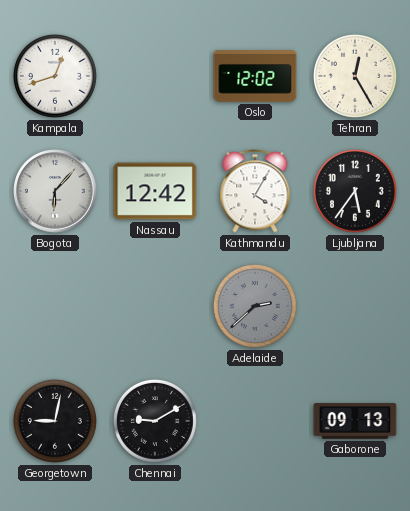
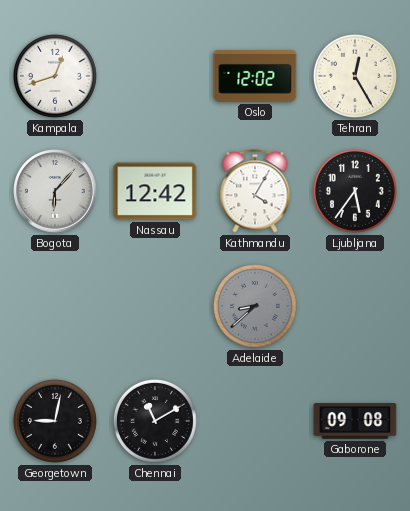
Adelaide: 2:38 -> 8:38 (255, 306)
Chennai: 9:10 -> 11:10 (155, 421)
Gaborone: 09:13 -> 09:08 (355, 421)
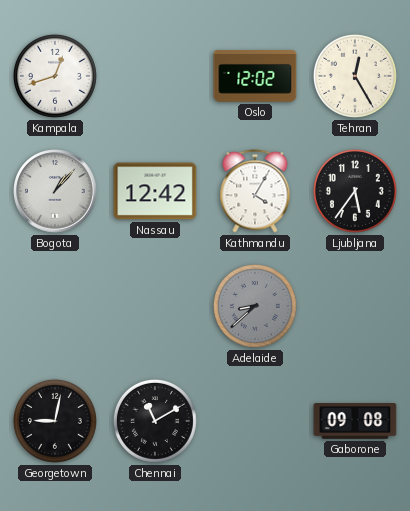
Bogota: 6:07 -> 1:07 (55, 191)
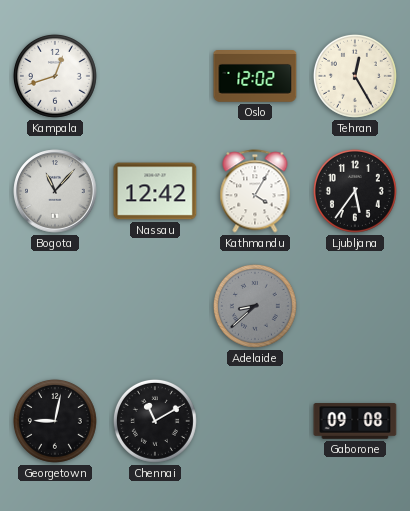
Bogota: 1:07 -> 11:07 (55, 191)
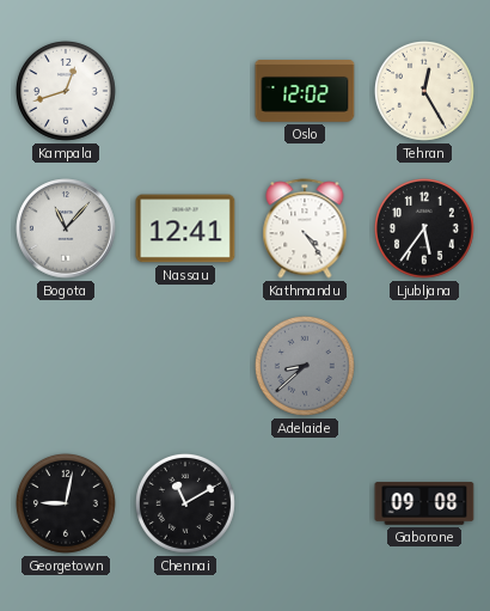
Nassau: 12:42 -> 12:41 (185, 228)
Kathmandu: 4:05 -> 4:24 (305, 228)
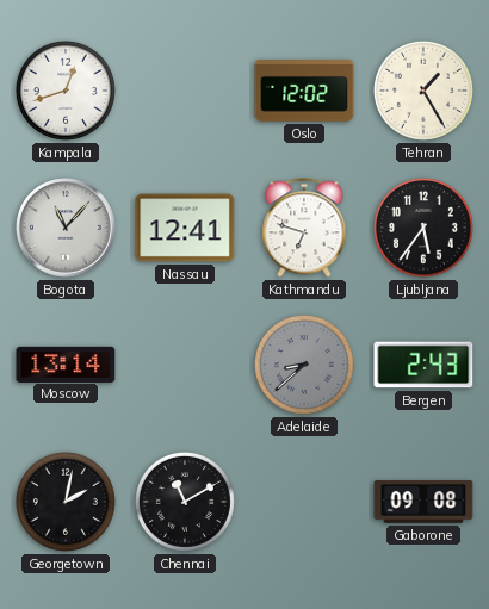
Tehran: 12:25 -> 1:25 (423, 91)
Kathmandu: 4:24 -> 6:48 (304, 228)
Moscow: none -> 13:14 (66, 363)
Bergen: none -> 2:43 (423, 365)
Georgetown: 9:02 -> 2:02 (66, 502)
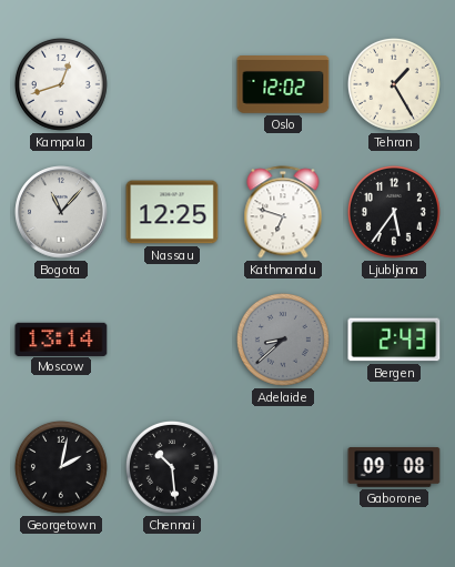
Nassau: 12:41 -> 12:25 (172, 212)
Chennai: 11:10 -> 10:29 (172, 467)
